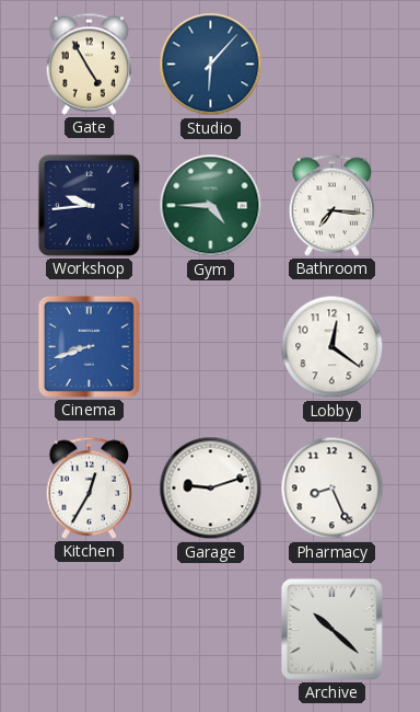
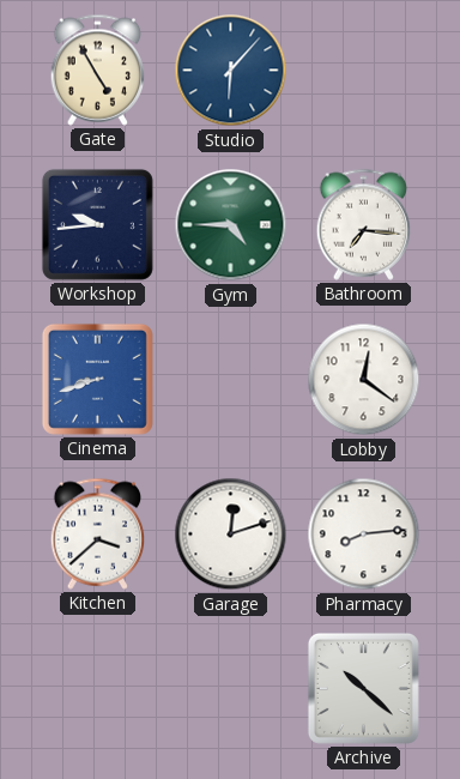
Kitchen: 12:35 -> 3:38 (98, 533)
Garage: 9:12 -> 12:12 (231, 535)
Pharmacy: 8:26 -> 8:14 (364, 535)
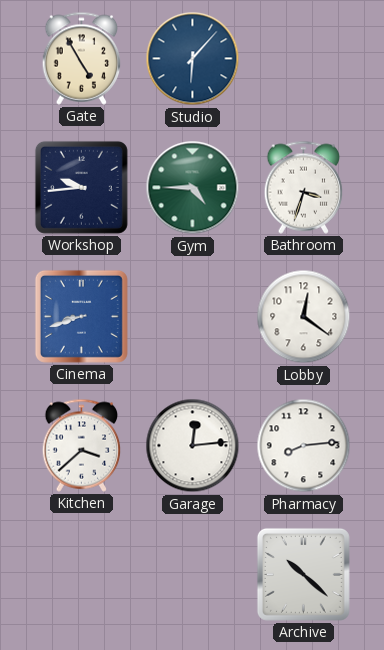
Bathroom: 7:16 -> 3:33 (304, 187)
Garage: 12:12 -> 12:14 (193, 446)
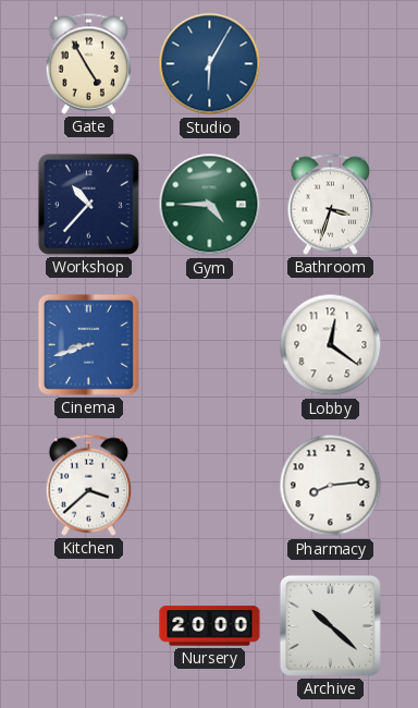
Studio: 6:07 -> 6:05 (210, 64)
Workshop: 9:44 -> 10:37 (88, 204)
Garage: 12:14 -> none (193, 446)
Nursery: none -> 20:00 (210, 626)
